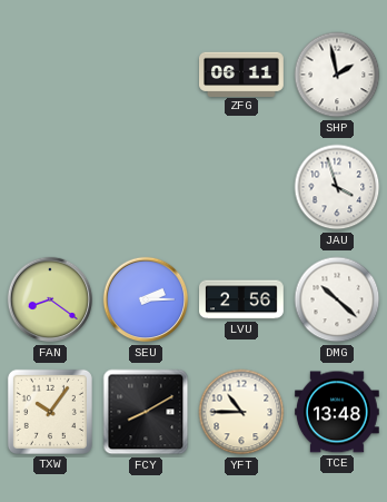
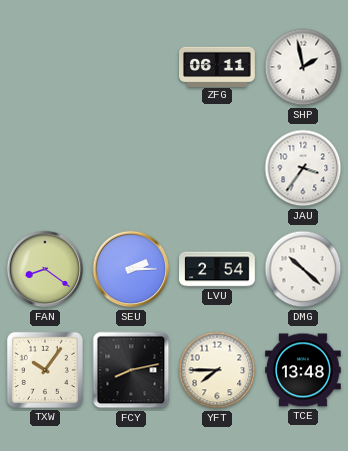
JAU: 3:57 -> 3:36 (303, 168)
LVU: 2:56 -> 2:54 (218, 269)
FCY: 8:10 -> 8:13 (131, 370)
YFT: 10:45 -> 7:45 (217, 370)
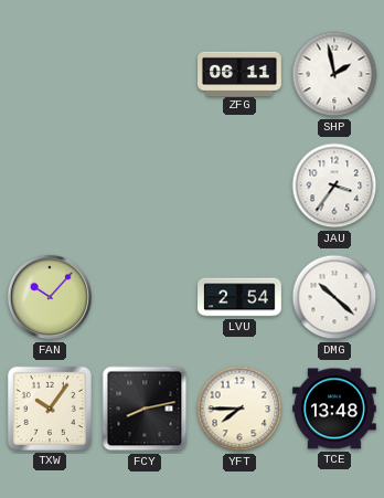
FAN: 8:21 -> 10:07 (50, 297)
SEU: 2:15 -> none (131, 269)
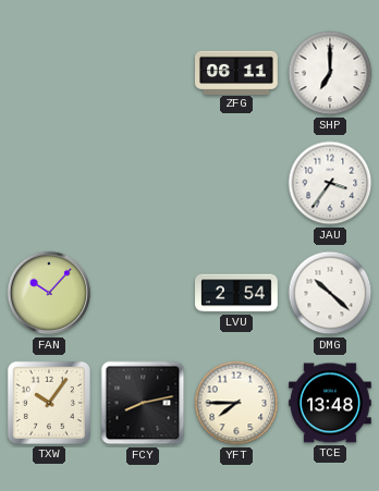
SHP: 1:58 -> 7:00 (330, 73)
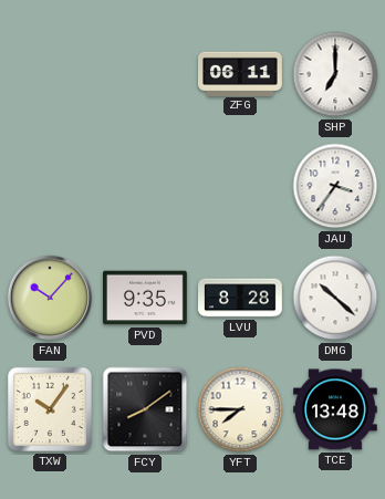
PVD: none -> 9:35 (146, 298)
LVU: 2:54 -> 8:28 (241, 298)
FCY: 8:13 -> 8:09 (145, 409)
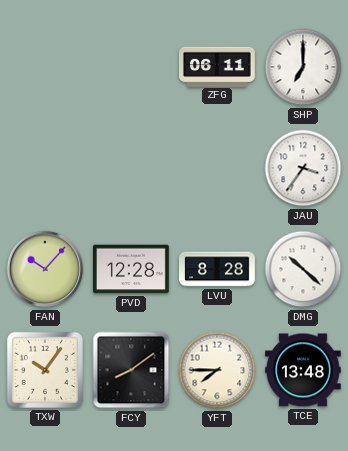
PVD: 9:35 -> 12:28 (132, 269)
